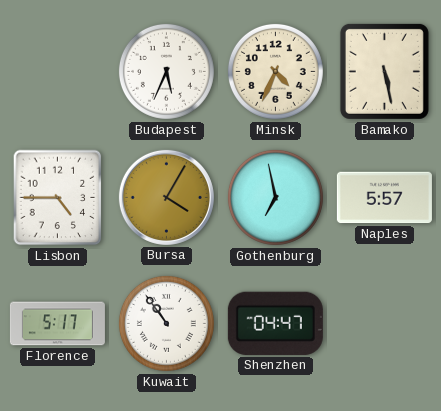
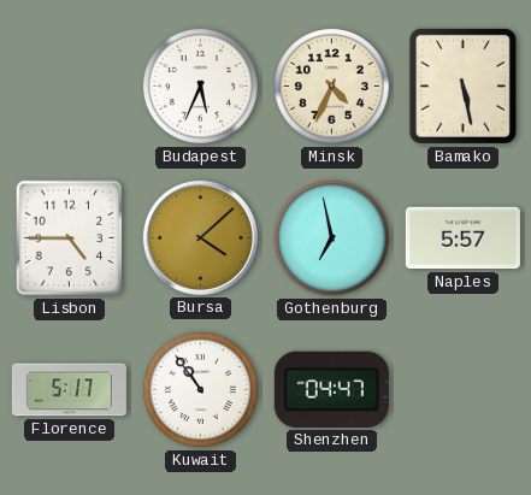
Bursa: 4:05 -> 4:08 (200, 237)
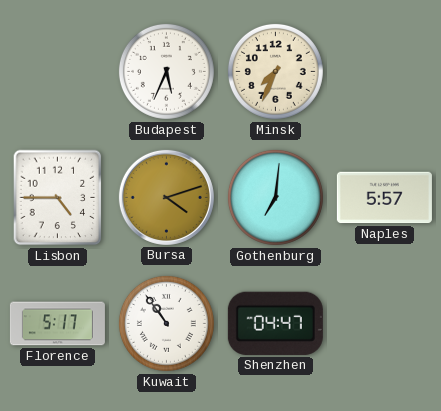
Minsk: 4:34 -> 7:34 (275, 71)
Bamako: 5:28 -> none (462, 86)
Bursa: 4:08 -> 4:12 (166, 197)
Gothenburg: 6:58 -> 7:01 (275, 197)
